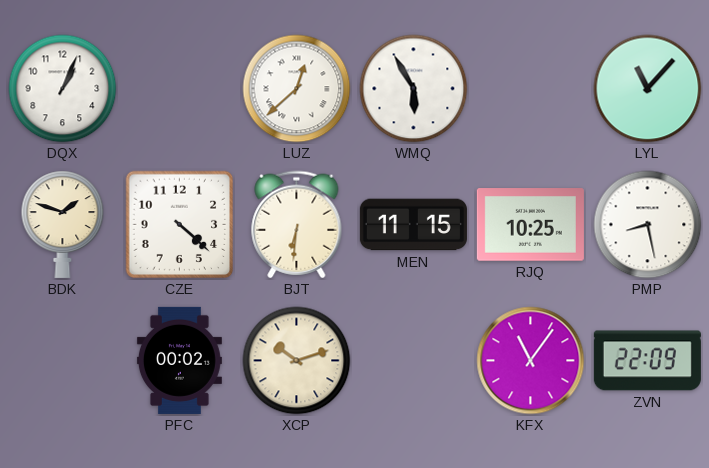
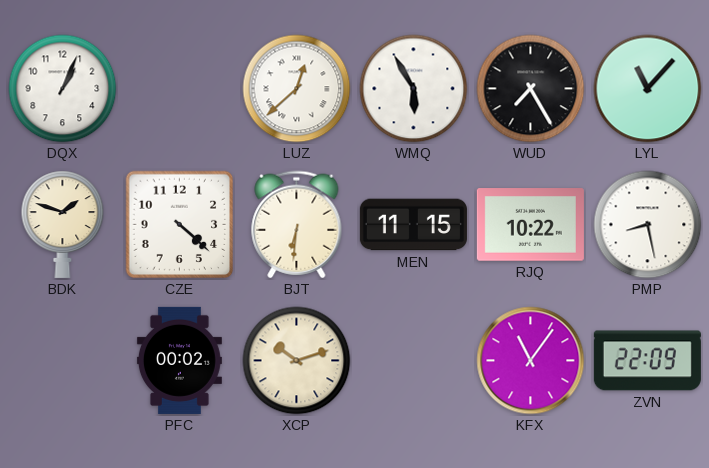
WUD: none -> 7:25 (531, 89)
RJQ: 10:25 -> 10:22 (530, 225)
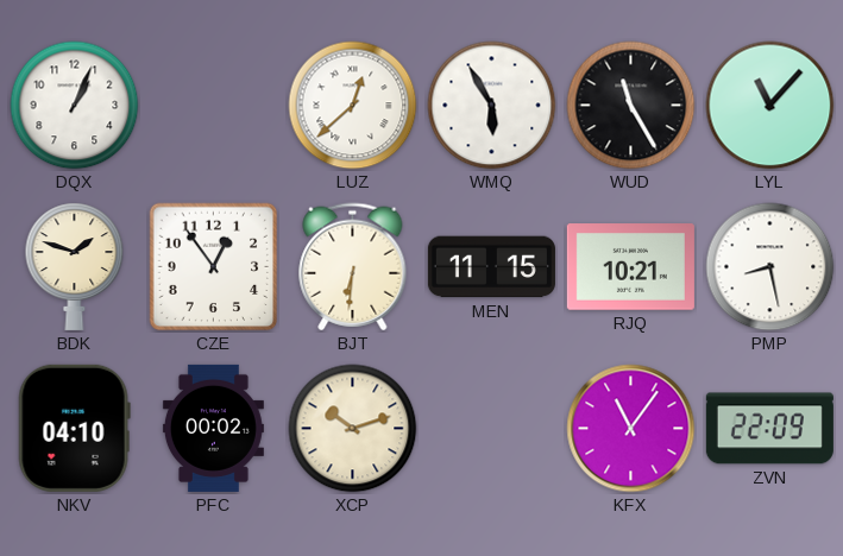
WUD: 7:25 -> 11:25 (631, 106)
CZE: 4:22 -> 12:54 (214, 267)
RJQ: 10:22 -> 10:21 (630, 267)
NKV: none -> 04:10 (74, 428)
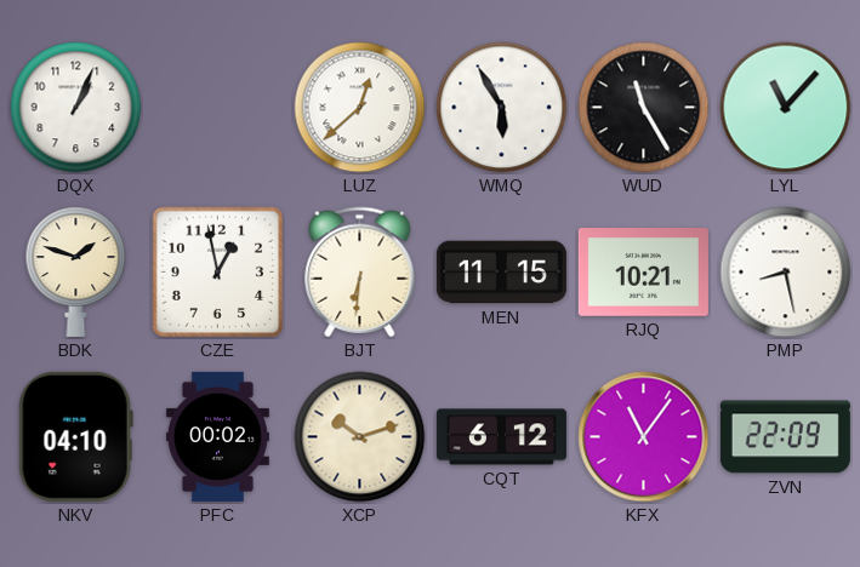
CZE: 12:54 -> 12:58 (218, 273)
CQT: none -> 6:12 (501, 437)
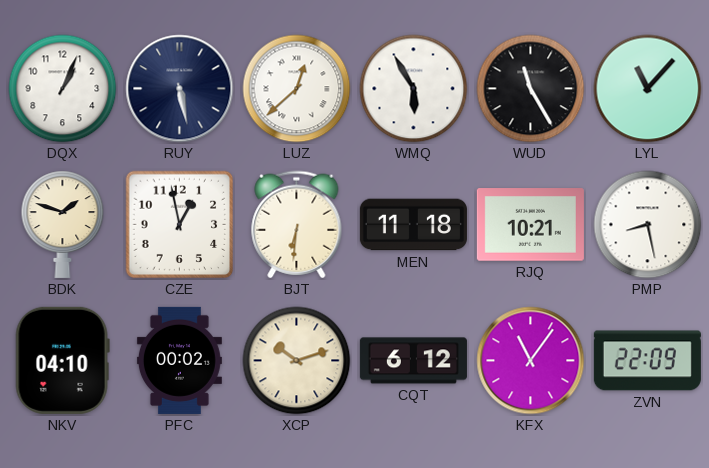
RUY: none -> 5:28 (180, 89)
MEN: 11:15 -> 11:18 (413, 225)
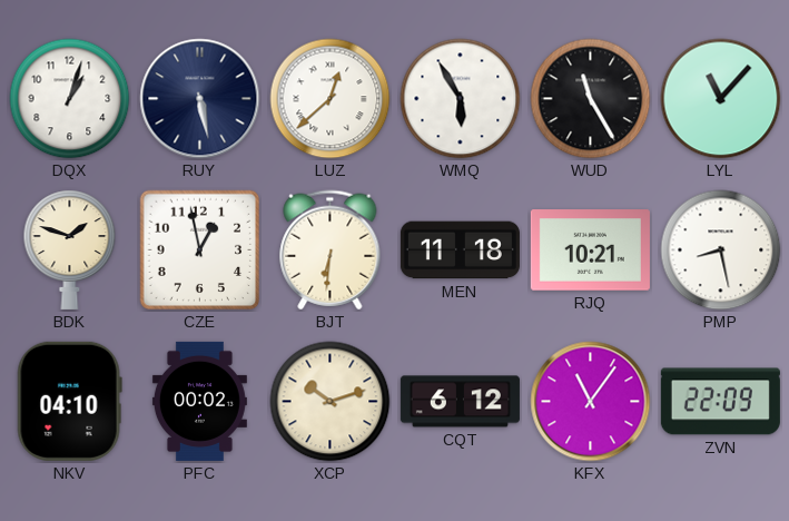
DQX: 1:04 -> 1:03 (70, 99)
